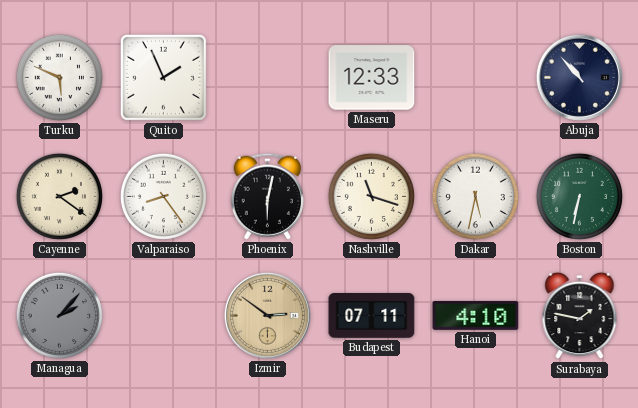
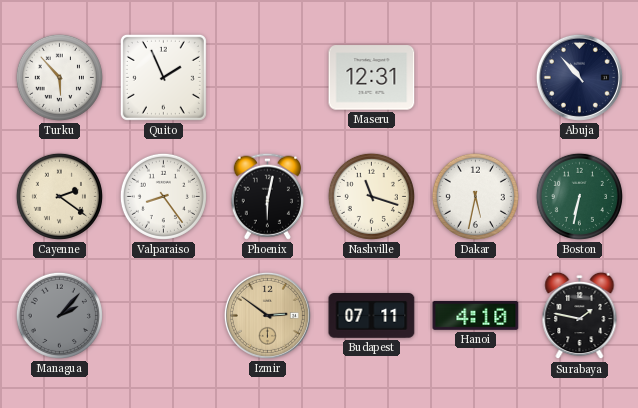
Turku: 5:49 -> 5:53 (59, 77)
Maseru: 12:33 -> 12:31 (372, 78)
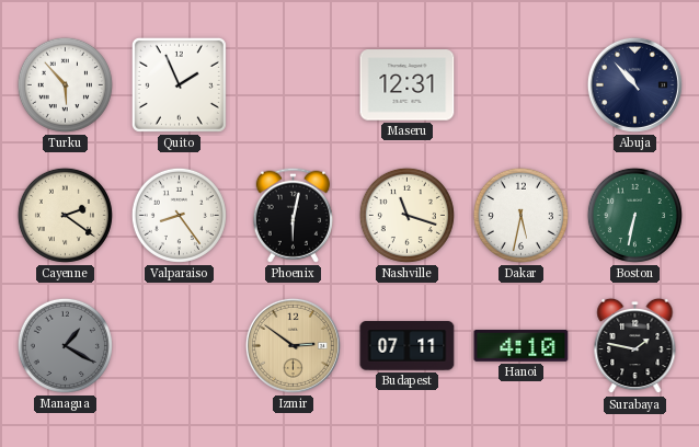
Managua: 2:07 -> 1:20 (65, 345)
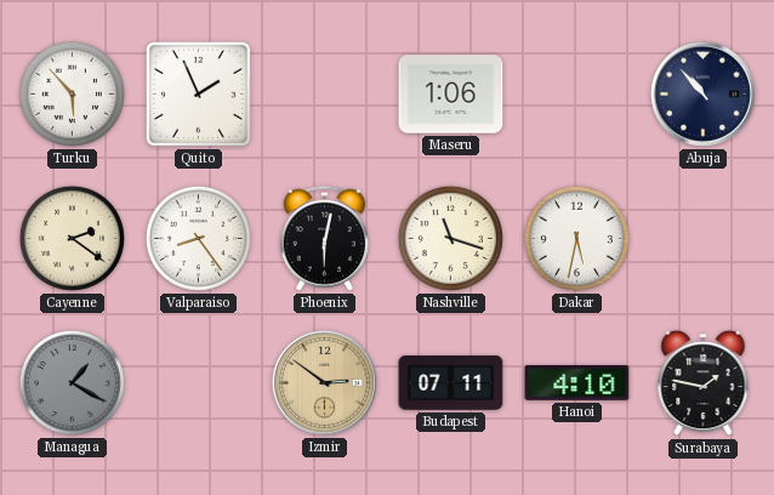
Maseru: 12:31 -> 1:06 (451, 95)
Boston: 6:32 -> none (634, 215)
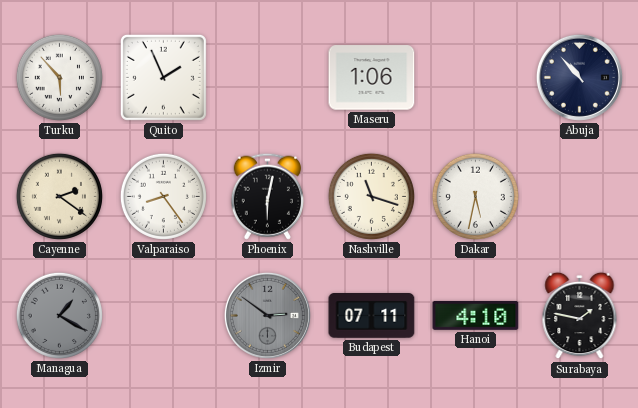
Izmir dial: champagne -> grey (267, 315)
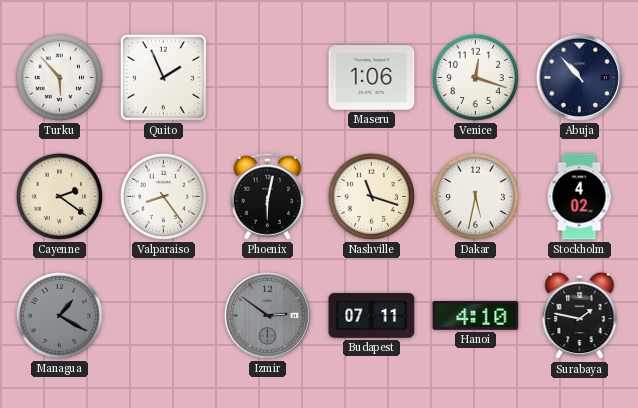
Venice: none -> 12:18 (475, 77)
Stockholm: none -> 4:02 (579, 197)
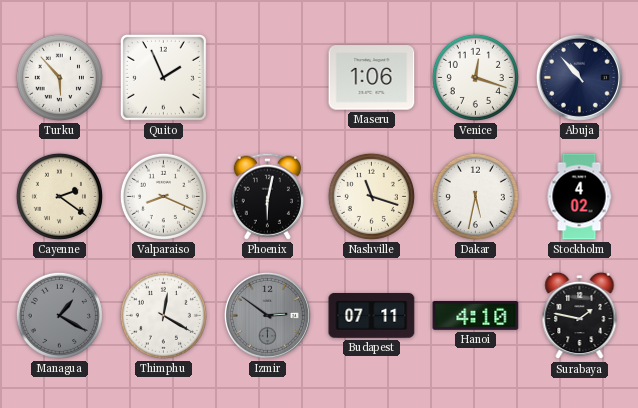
Valparaiso: 8:24 -> 8:19 (163, 196)
Thimphu: none -> 12:20 (163, 315)
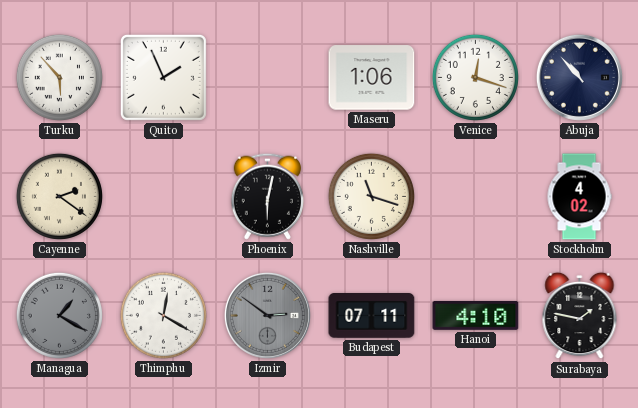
Valparaiso: 8:19 -> none (163, 196)
Dakar: 5:32 -> none (475, 196)
